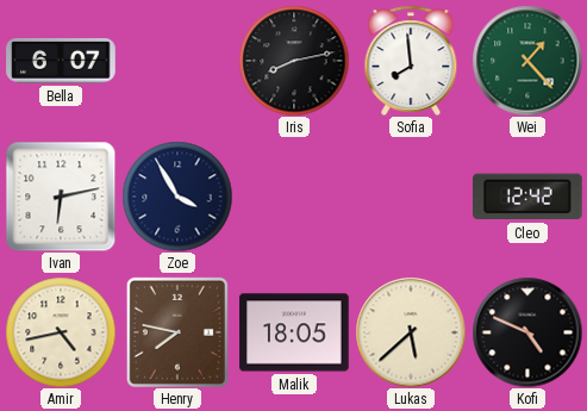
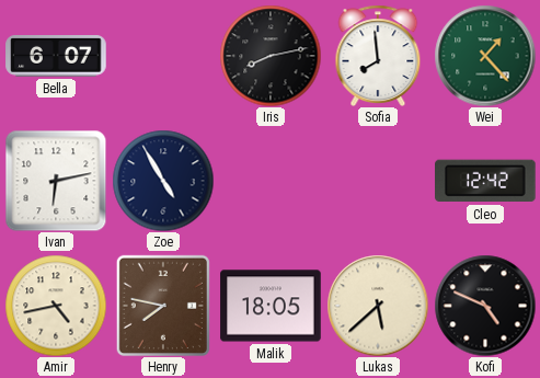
Zoe: 3:55 -> 4:55 (163, 181)
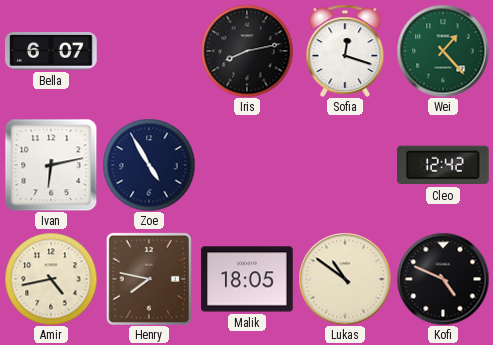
Sofia: 7:59 -> 12:18 (345, 50)
Lukas: 5:38 -> 10:51 (345, 279)
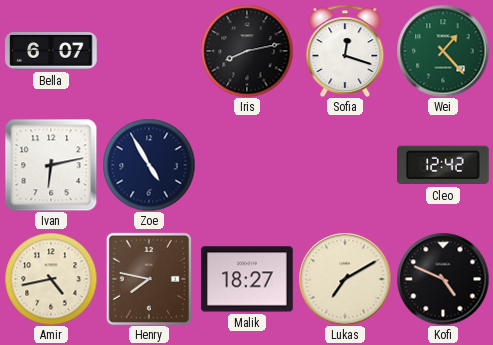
Malik: 18:05 -> 18:27 (247, 279)
Lukas: 10:51 -> 7:10 (345, 279)
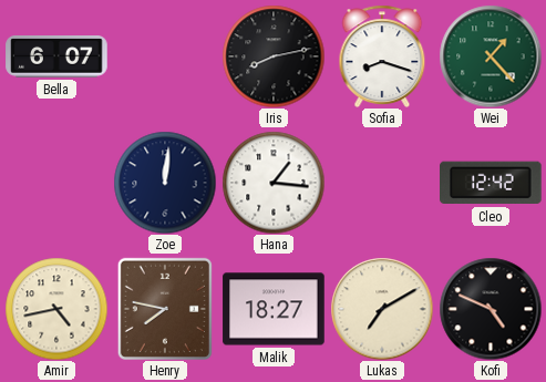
Sofia: 12:18 -> 8:18 (382, 55)
Ivan: 6:13 -> none (51, 165)
Zoe: 4:55 -> 12:01 (165, 183)
Hana: none -> 1:16 (274, 183)
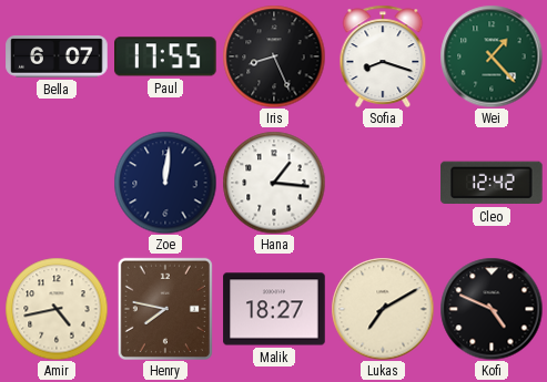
Paul: none -> 17:55 (166, 56)
Iris: 8:13 -> 8:26 (274, 56)
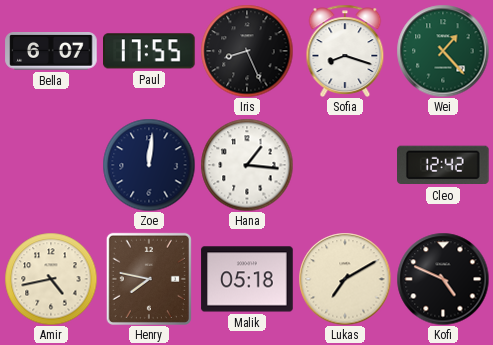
Malik: 18:27 -> 05:18 (247, 279)
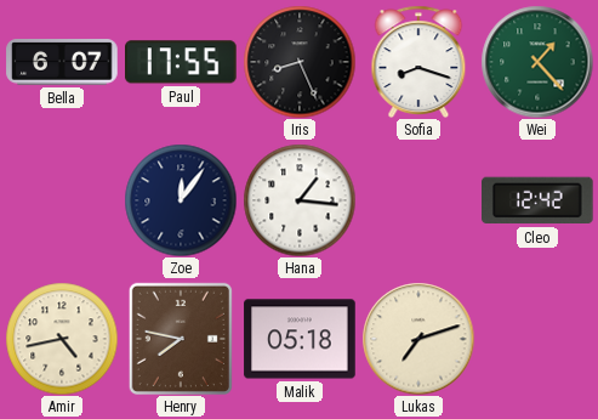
Zoe: 12:01 -> 12:06 (181, 200)
Lukas: 7:10 -> 7:12 (418, 339)
Kofi: 4:49 -> none (443, 279)
